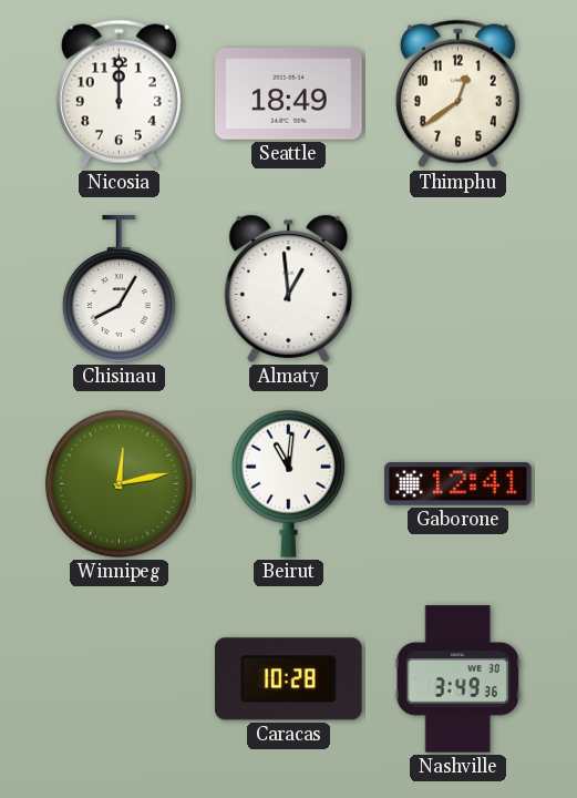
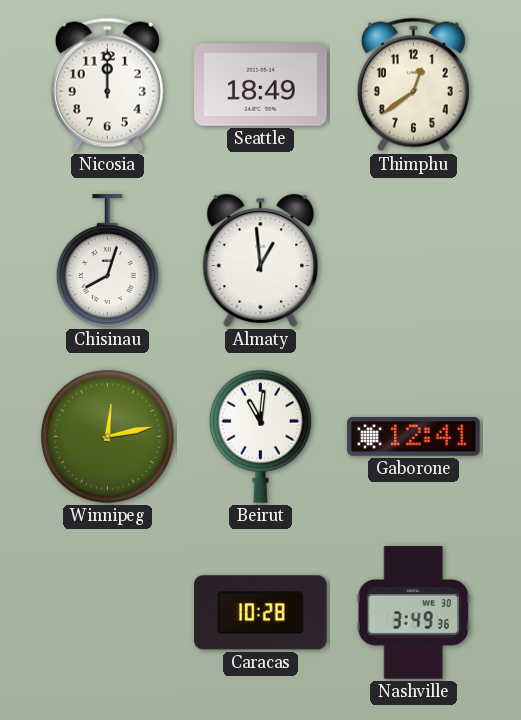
Chisinau: 8:05 -> 8:03 (107, 261)
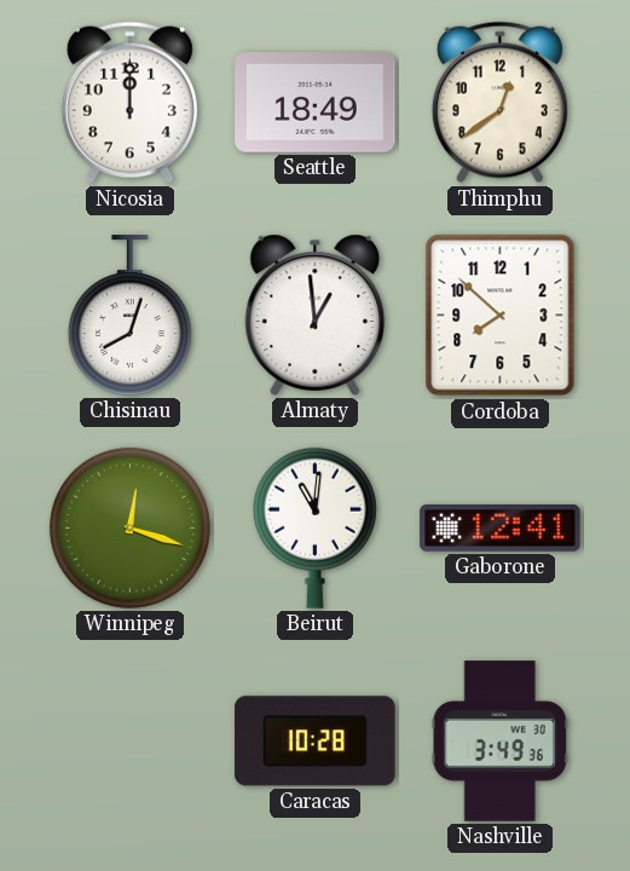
Cordoba: none -> 7:52 (501, 316)
Winnipeg: 12:13 -> 12:18 (129, 527)
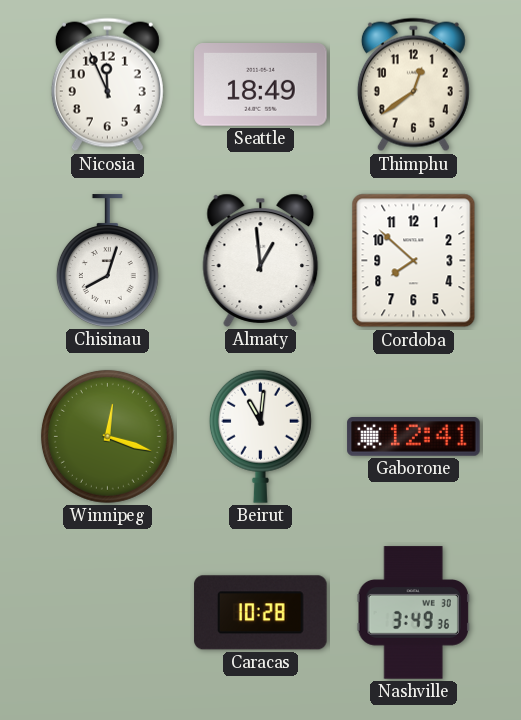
Nicosia: 12:00 -> 11:56 (107, 85)
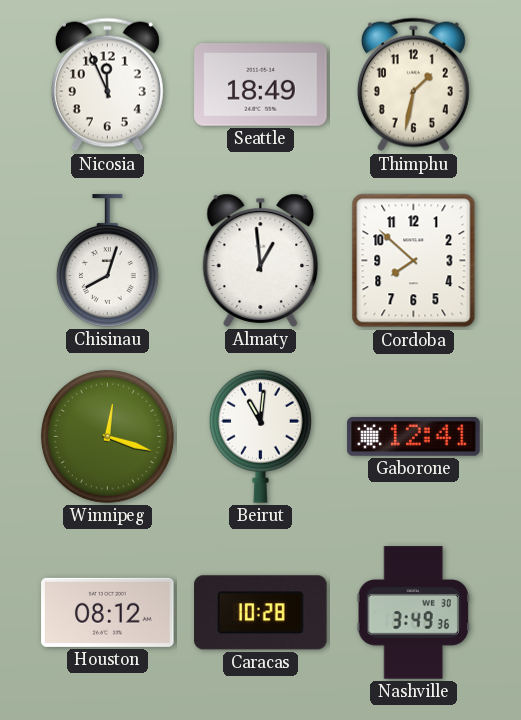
Thimphu: 12:39 -> 1:32 (413, 85)
Houston: none -> 08:12 (108, 612)
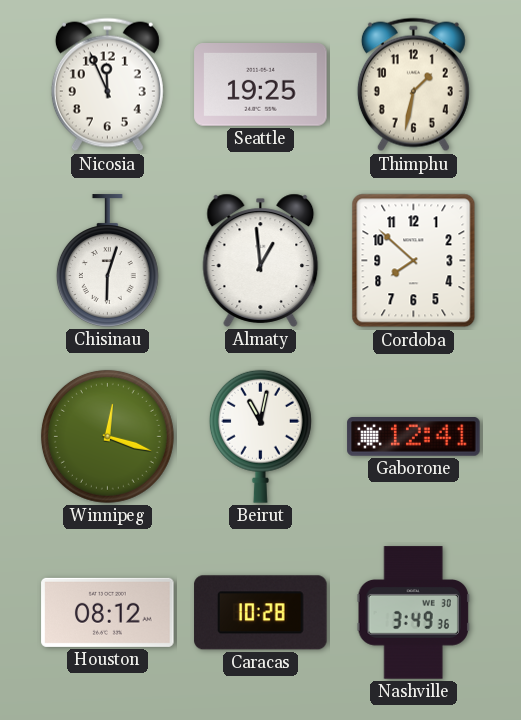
Seattle: 18:49 -> 19:25 (261, 85)
Chisinau: 8:03 -> 6:03 (107, 261)
Beirut: 11:01 -> 11:02 (260, 436)
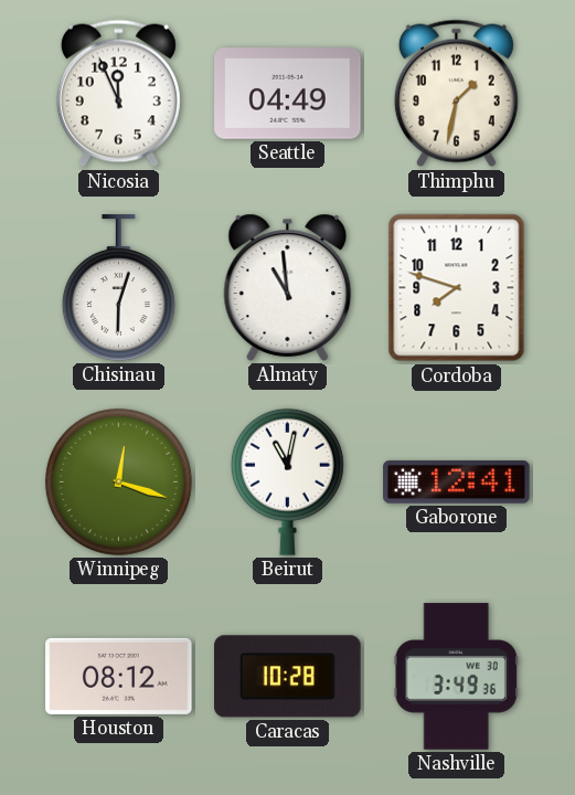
Seattle: 19:25 -> 04:49 (288, 94)
Almaty: 12:59 -> 10:59 (288, 287)
Cordoba: 7:52 -> 7:48 (457, 288)
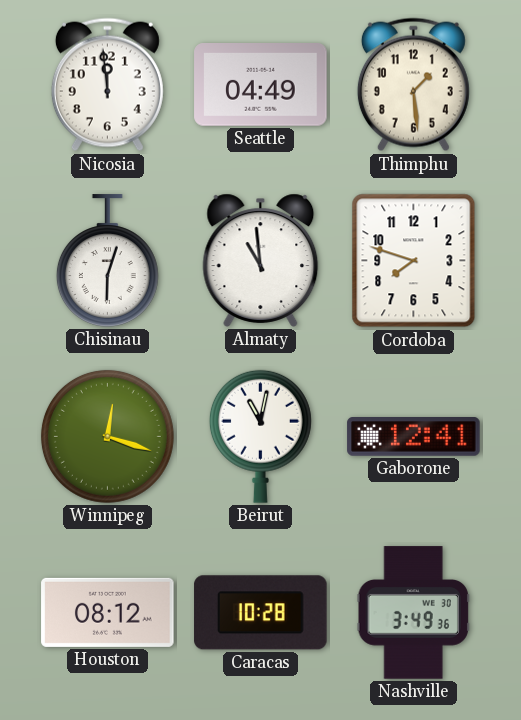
Nicosia: 11:56 -> 11:59 (107, 85)
Thimphu: 1:32 -> 1:29 (413, 85)
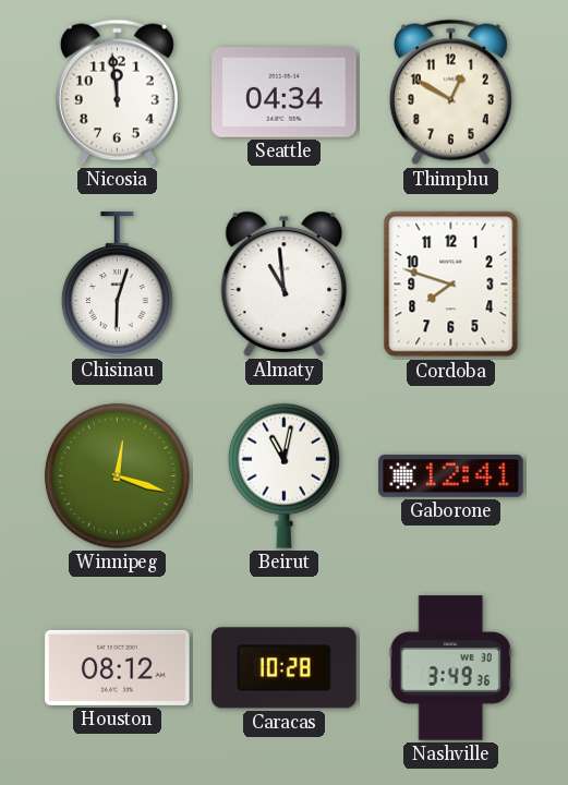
Seattle: 04:49 -> 04:34 (285, 93)
Thimphu: 1:29 -> 12:50 (450, 93)
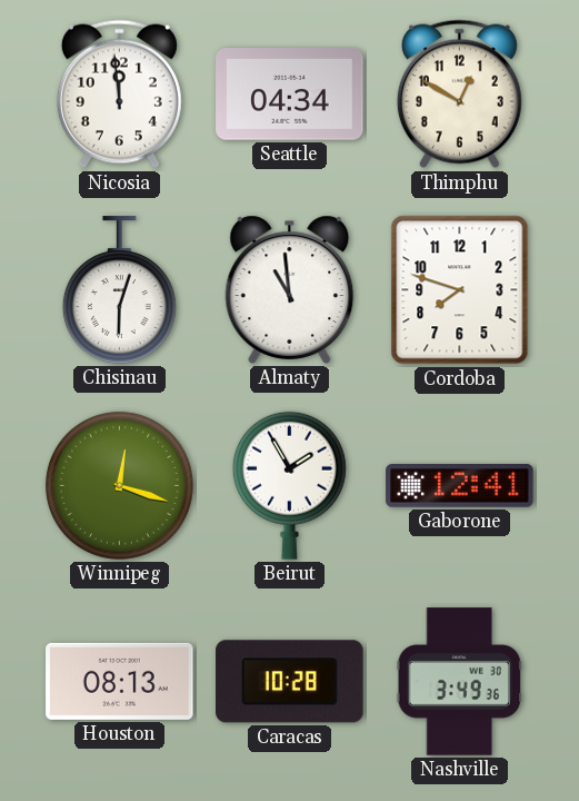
Beirut: 11:02 -> 1:55 (289, 485)
Houston: 08:12 -> 08:13 (120, 681)
